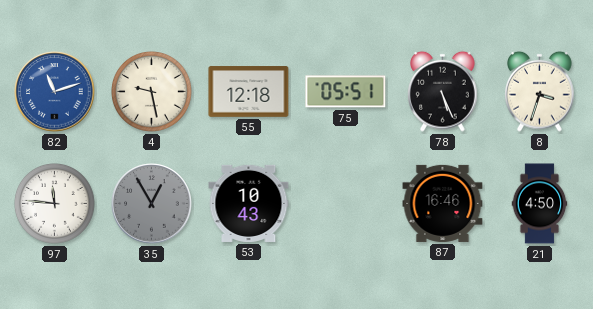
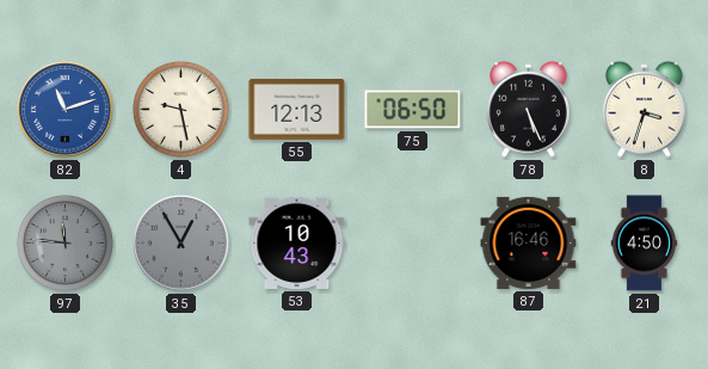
55: 12:18 -> 12:13 (297, 110)
75: 05:51 -> 06:50 (413, 110)
97 dial: white -> grey (66, 244)
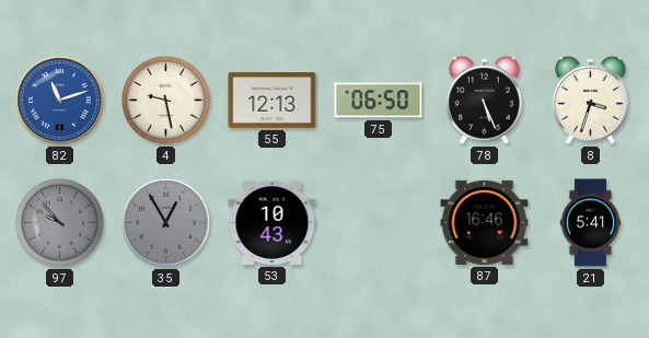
97: 11:46 -> 9:53 (60, 223)
21: 4:50 -> 5:41 (591, 223)
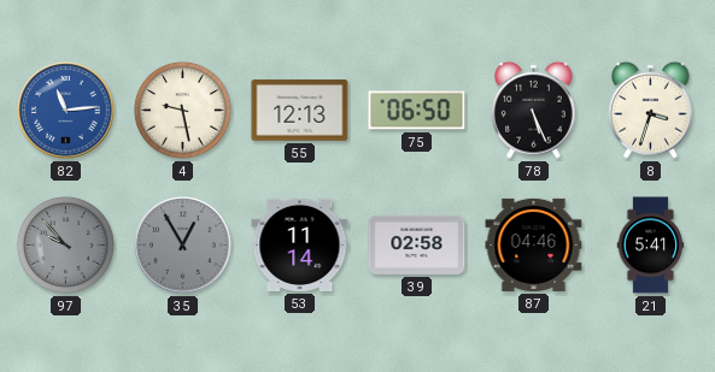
82: 11:12 -> 11:14 (66, 111)
53: 10:43 -> 11:14 (300, 244)
39: none -> 02:58 (417, 244)
87: 16:46 -> 04:46 (534, 244)
